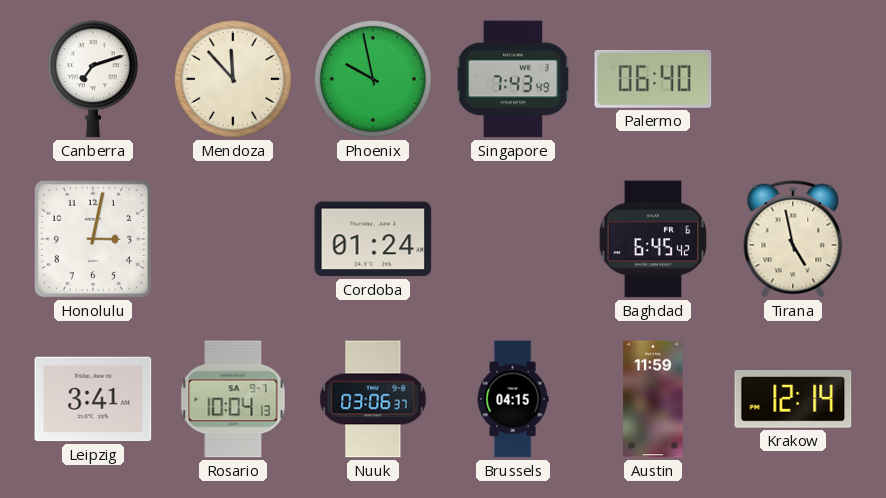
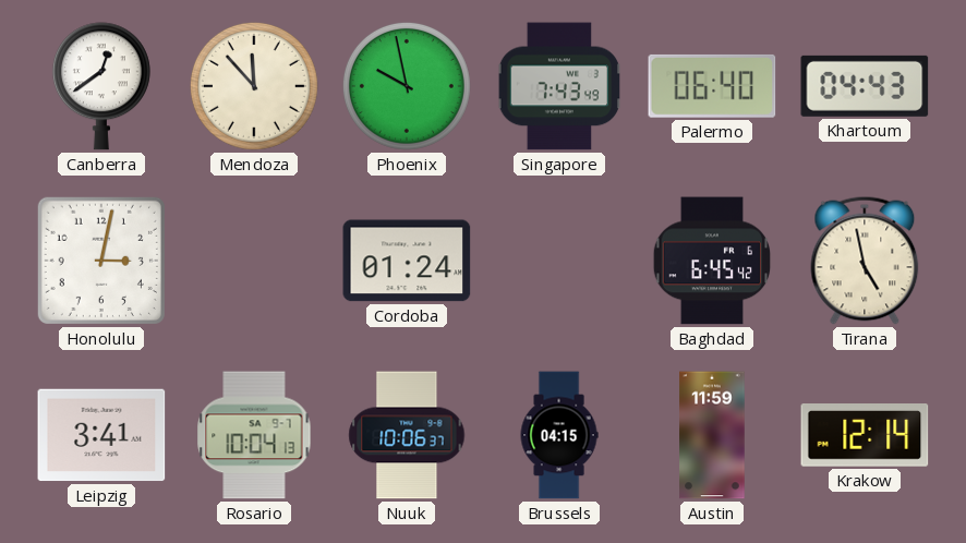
Canberra: 7:12 -> 12:39 (101, 86)
Khartoum: none -> 04:43 (865, 86)
Nuuk: 03:06 -> 10:06 (407, 435)
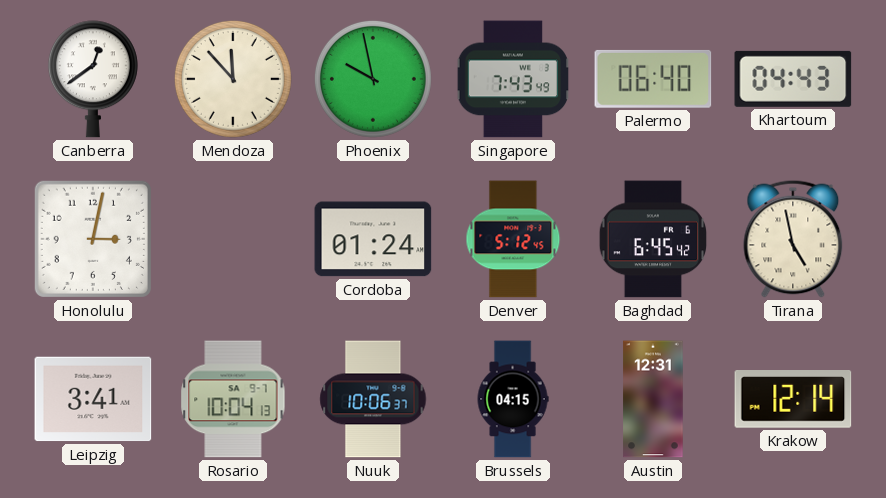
Denver: none -> 5:12 (513, 239)
Austin: 11:59 -> 12:31 (653, 399)
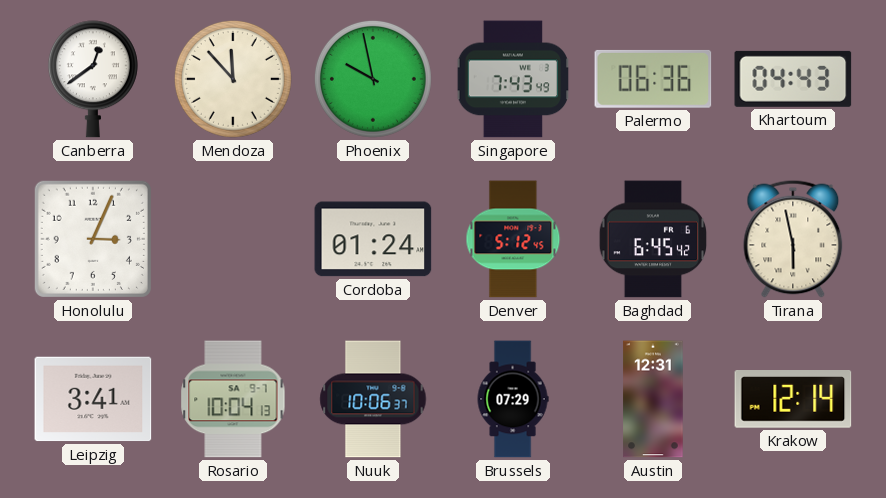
Palermo: 06:40 -> 06:36 (653, 79)
Honolulu: 3:02 -> 3:04 (93, 239)
Tirana: 4:58 -> 5:58 (793, 239)
Brussels: 04:15 -> 07:29 (513, 399)
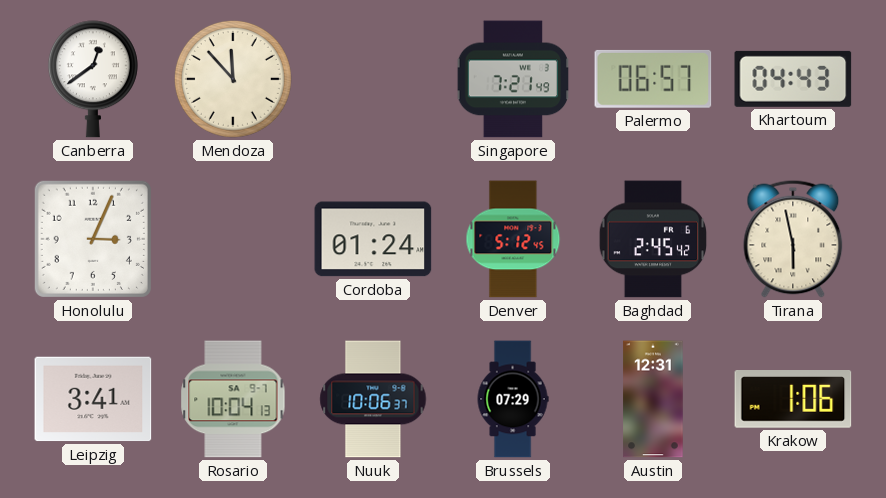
Phoenix: 9:58 -> none (373, 79)
Singapore: 7:43 -> 7:21 (513, 79)
Palermo: 06:36 -> 06:57 (653, 79)
Baghdad: 6:45 -> 2:45 (653, 239)
Krakow: 12:14 -> 1:06 (793, 400)
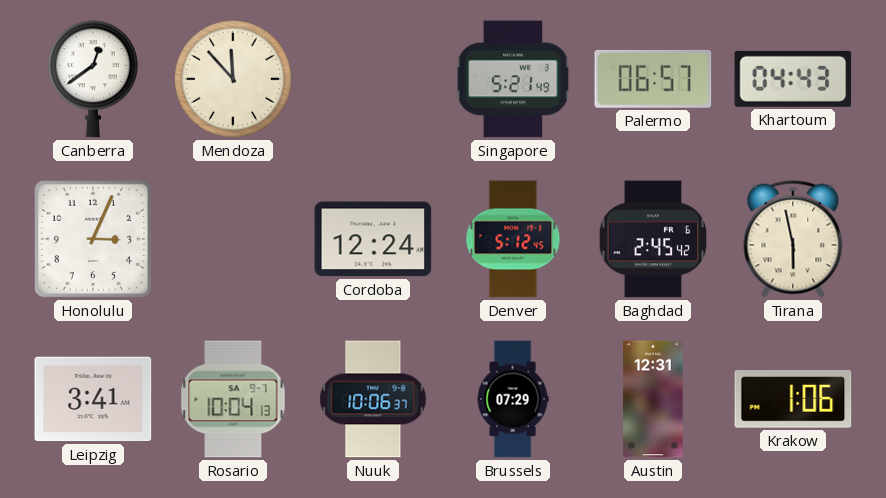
Singapore: 7:21 -> 5:21 (513, 79)
Cordoba: 01:24 -> 12:24 (373, 239)
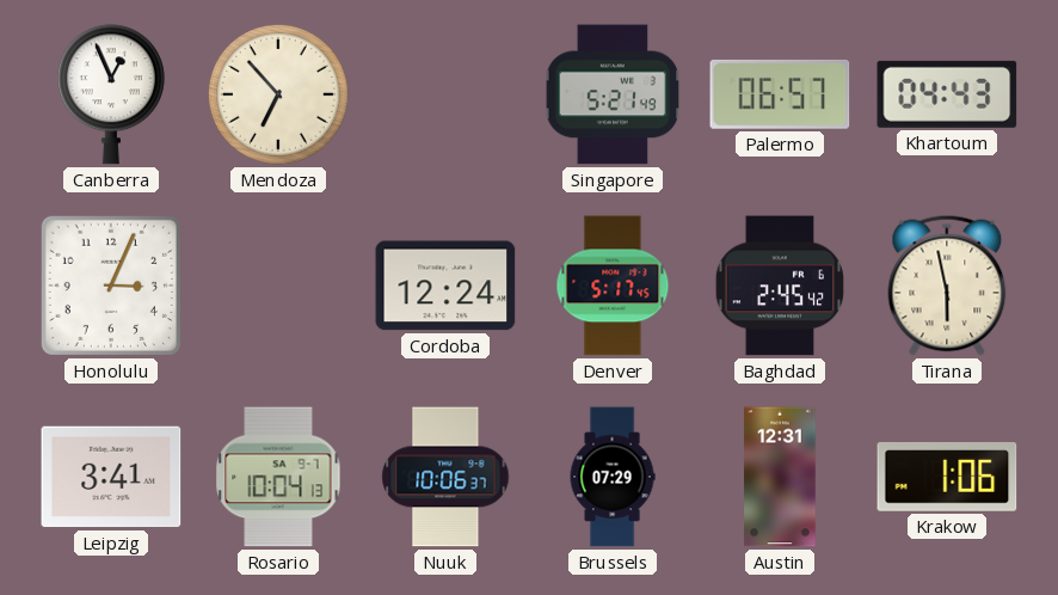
Canberra: 12:39 -> 12:56 (111, 94)
Mendoza: 11:53 -> 6:53 (278, 94)
Denver: 5:12 -> 5:17 (613, 286)
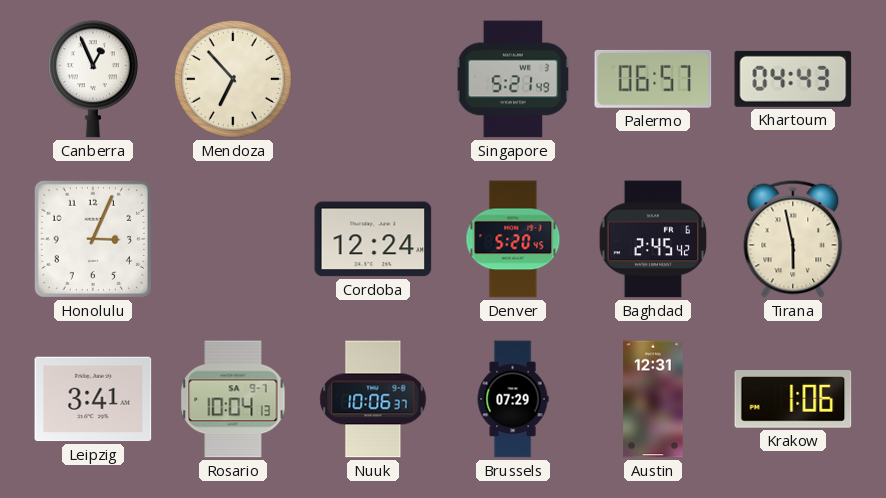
Denver: 5:17 -> 5:20 (513, 239)
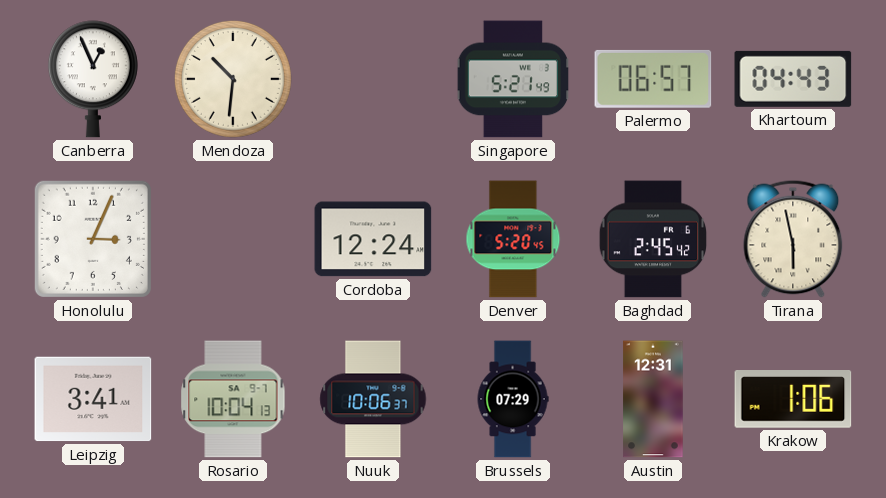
Mendoza: 6:53 -> 10:31 (233, 79)
